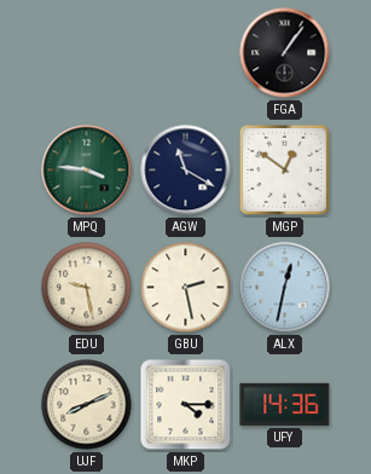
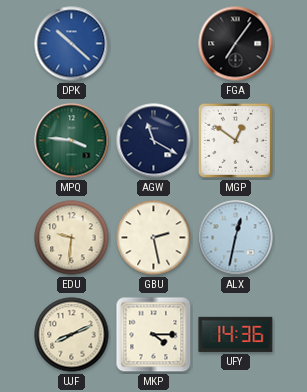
DPK: none -> 10:22 (72, 44)
FGA: 1:06 -> 7:06 (236, 44)
EDU: 9:28 -> 9:31 (72, 238)
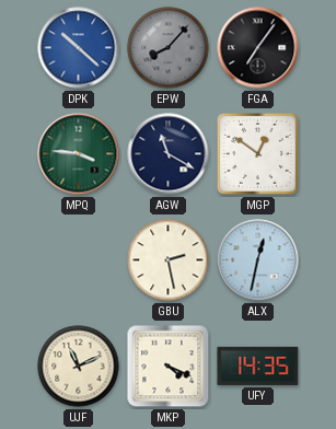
EPW: none -> 8:07 (169, 48)
EDU: 9:31 -> none (72, 238)
UJF: 8:11 -> 11:11 (79, 367)
MKP: 4:15 -> 4:19 (169, 367)
UFY: 14:36 -> 14:35 (258, 366)
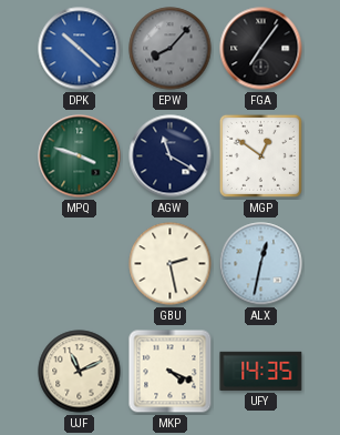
MPQ: 3:46 -> 3:48 (80, 156)
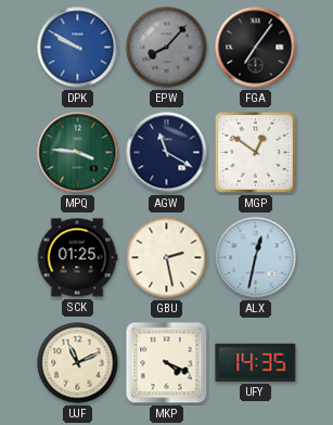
DPK: 10:22 -> 9:50 (78, 48)
MPQ: 3:48 -> 3:46 (78, 153)
SCK: none -> 01:25 (77, 258)
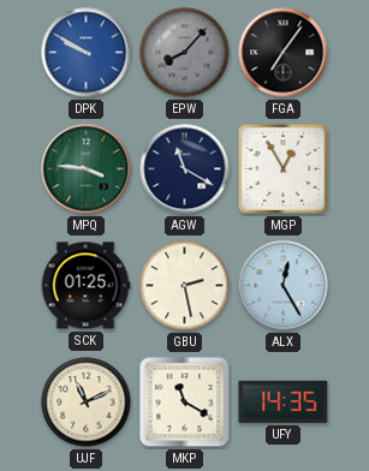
MGP: 12:51 -> 12:55 (282, 168)
ALX: 12:32 -> 12:25 (284, 286)
MKP: 4:19 -> 11:20 (185, 403)
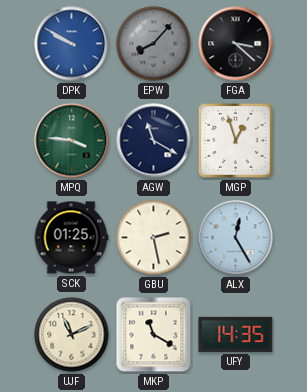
FGA: 7:06 -> 3:22 (236, 44)
MGP: 12:55 -> 12:57 (235, 140)
